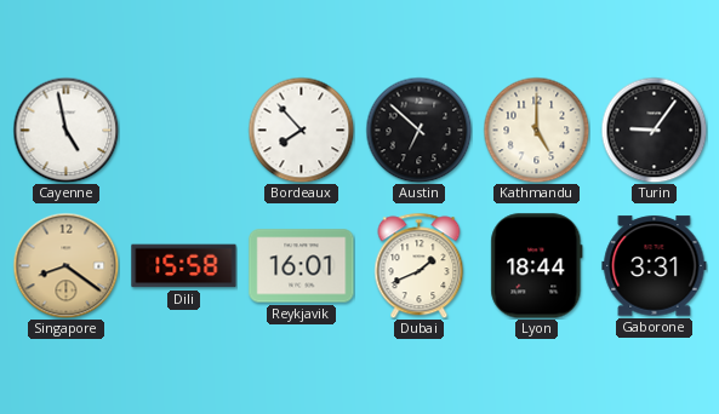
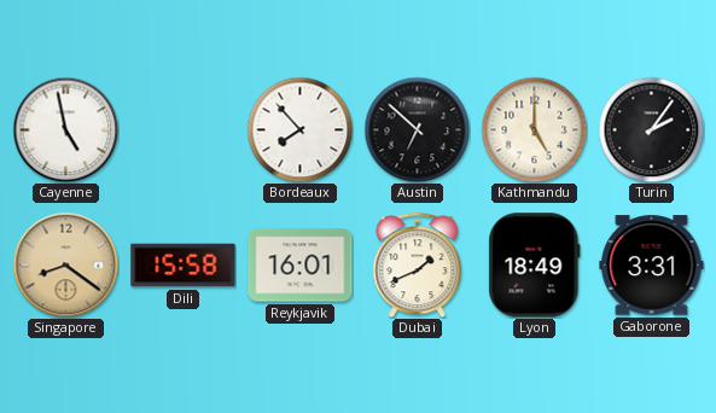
Turin: 9:06 -> 2:06 (651, 129)
Lyon: 18:44 -> 18:49 (535, 266)
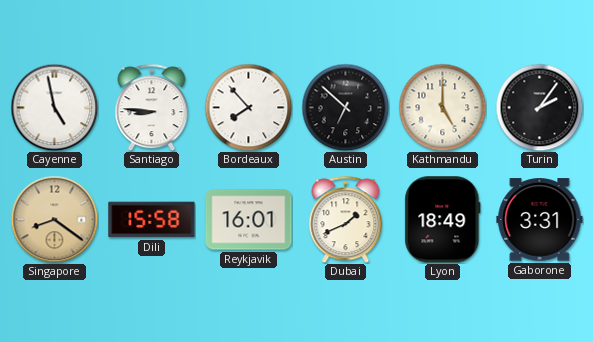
Santiago: none -> 8:46 (152, 107)
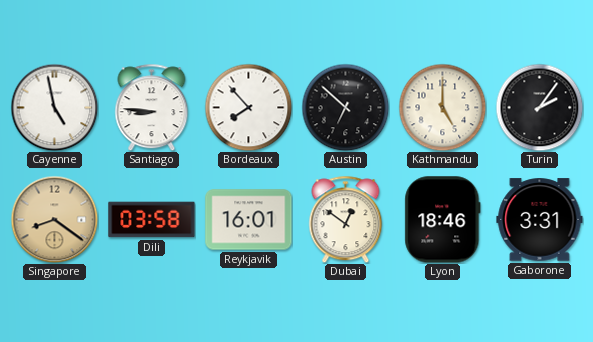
Dili: 15:58 -> 03:58 (152, 220)
Dubai: 1:41 -> 12:51 (346, 219)
Lyon: 18:49 -> 18:46 (443, 220)
